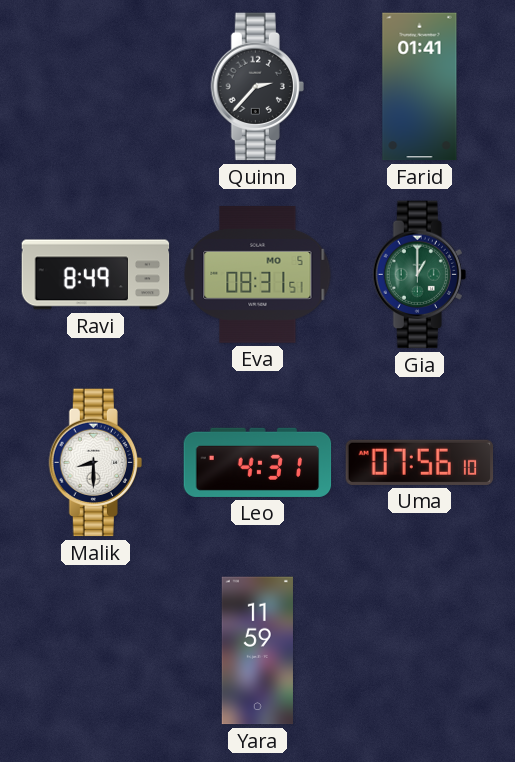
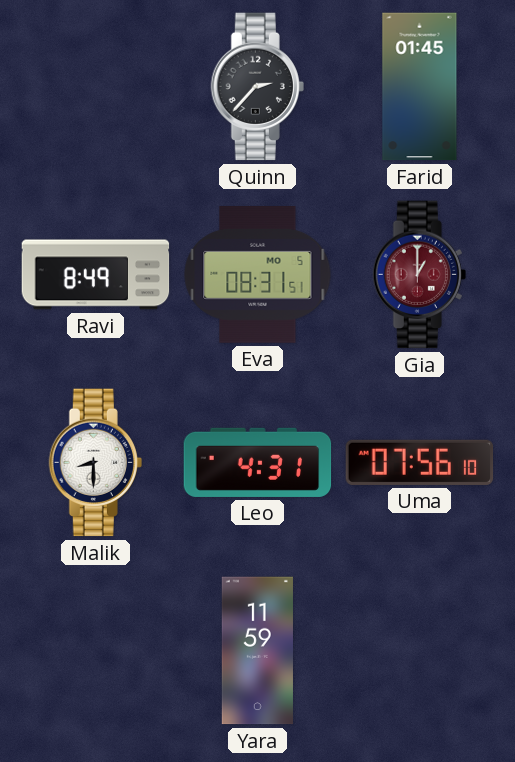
Farid: 01:41 -> 01:45 (420, 87)
Gia dial: green -> burgundy (419, 275)
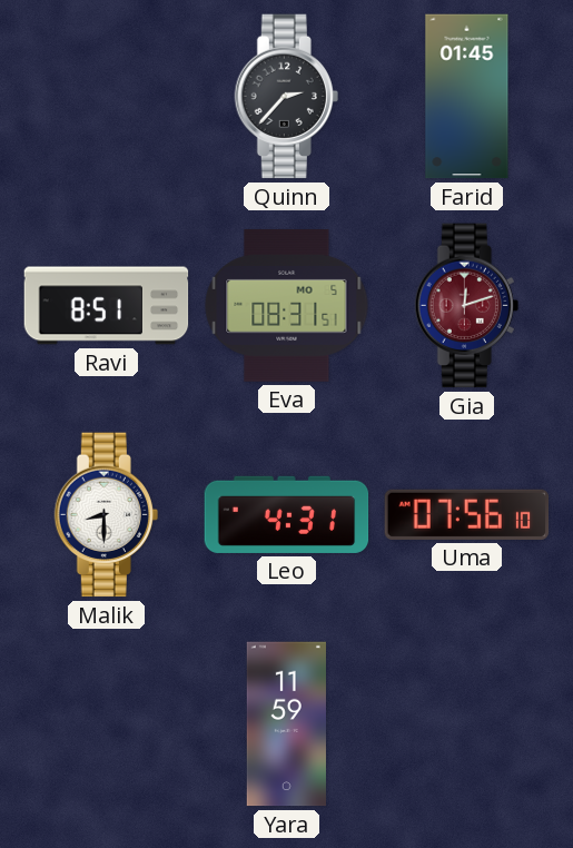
Ravi: 8:49 -> 8:51 (107, 306)
Gia: 1:00 -> 12:12 (466, 306)
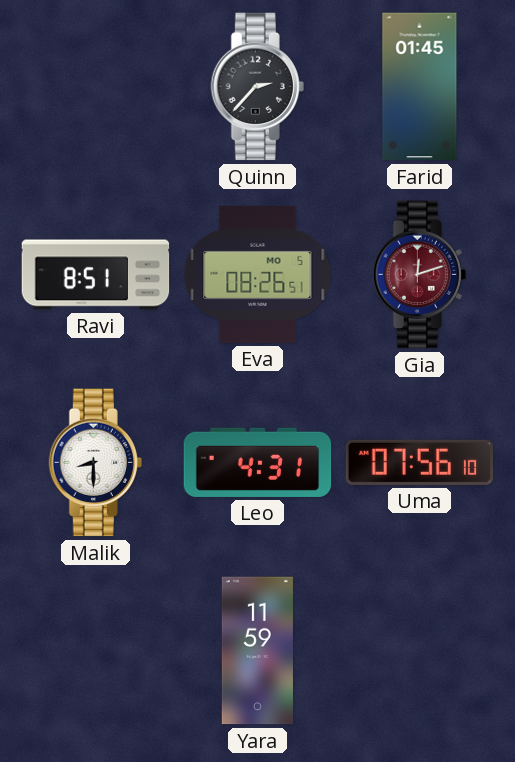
Eva: 08:31 -> 08:26 (258, 275)
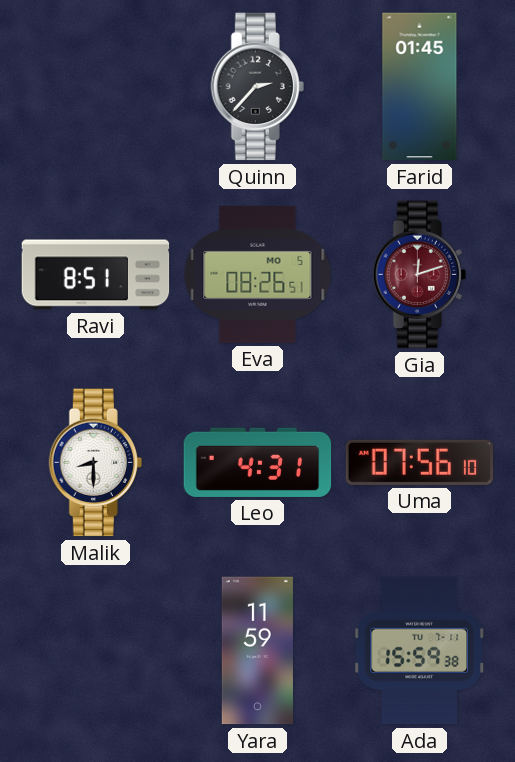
Ada: none -> 15:59 (420, 651)
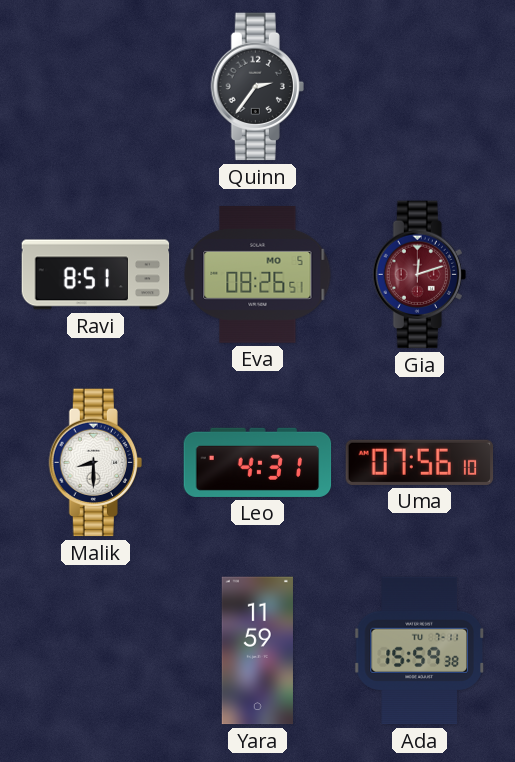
Quinn: 2:37 -> 2:36 (257, 87)
Farid: 01:45 -> none (420, 87)
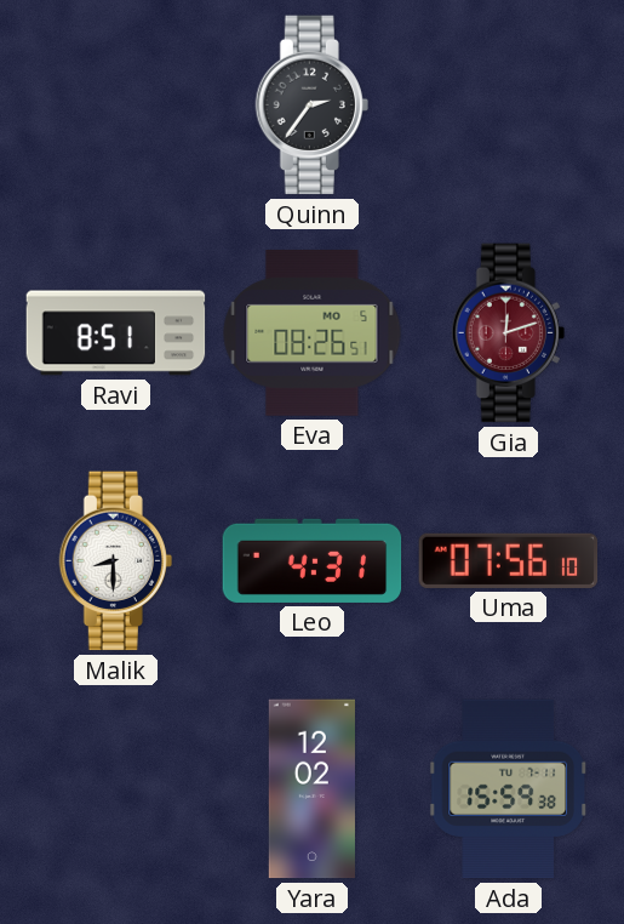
Yara: 11:59 -> 12:02 (311, 789)
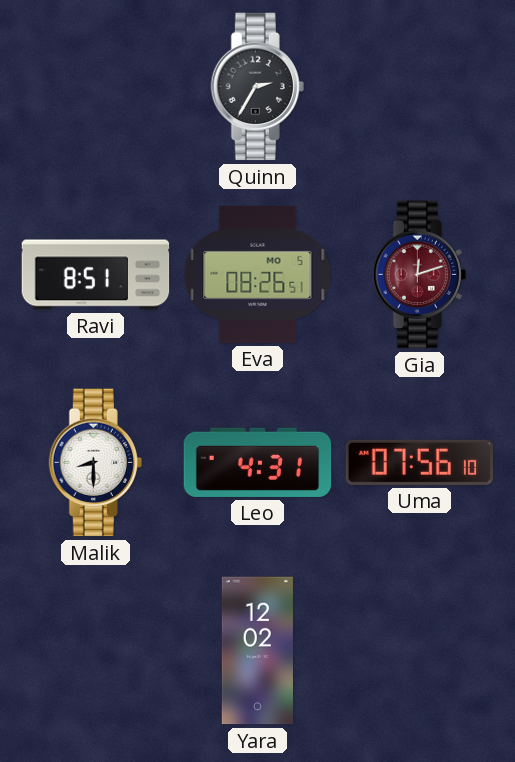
Quinn: 2:36 -> 2:35 (257, 87)
Ada: 15:59 -> none (509, 789)
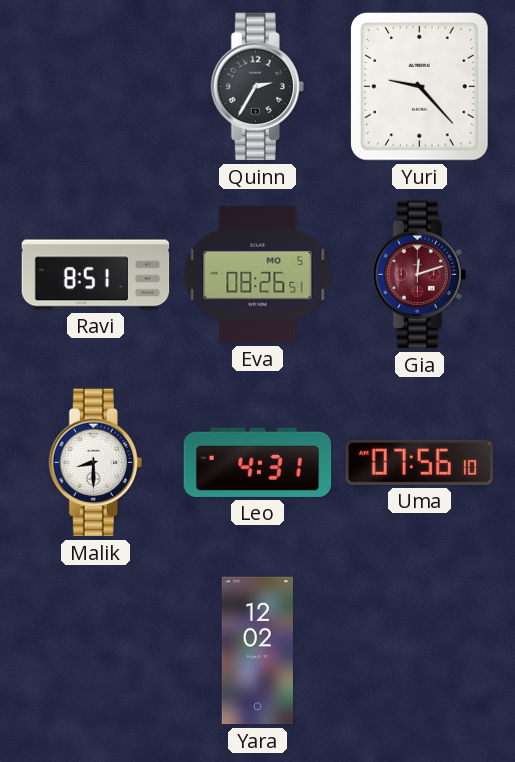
Yuri: none -> 9:23 (420, 87)
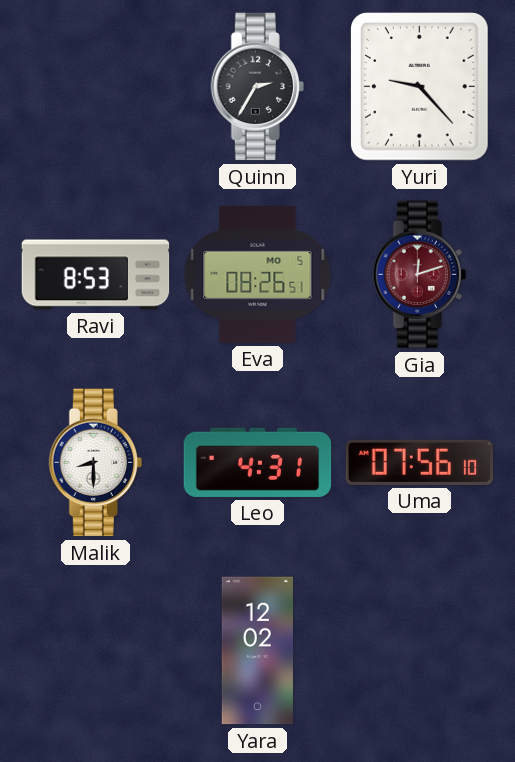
Ravi: 8:51 -> 8:53 (96, 275)
